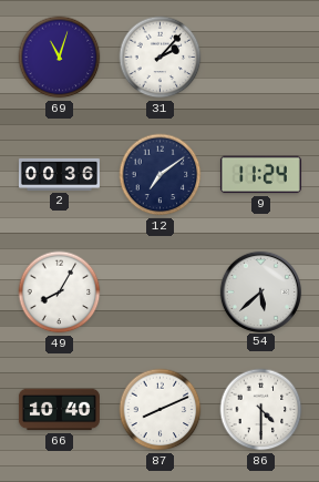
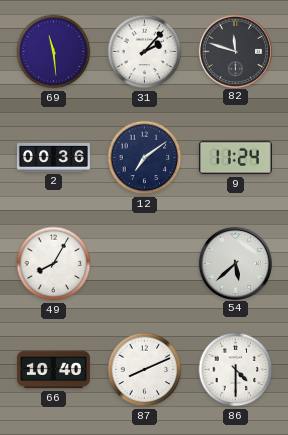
69: 11:03 -> 11:29 (54, 52)
82: none -> 11:48 (235, 51)
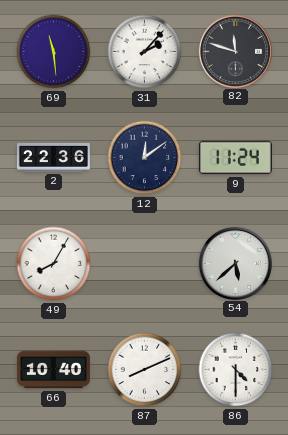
2: 00:36 -> 22:36 (53, 157)
12: 7:09 -> 12:09 (145, 158)
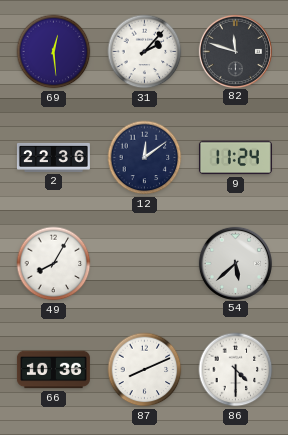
69: 11:29 -> 12:29 (54, 52)
66: 10:40 -> 10:36 (53, 370)
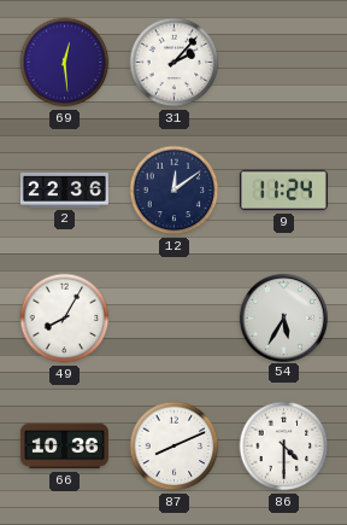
82: 11:48 -> none (235, 51)
54: 5:38 -> 5:35 (283, 317)
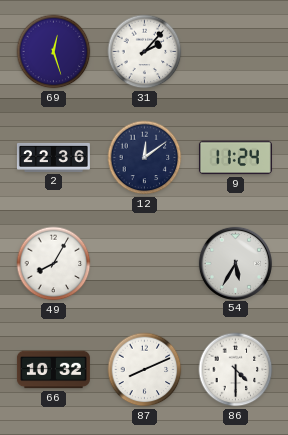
69: 12:29 -> 12:27 (54, 52)
66: 10:36 -> 10:32 (53, 370)
